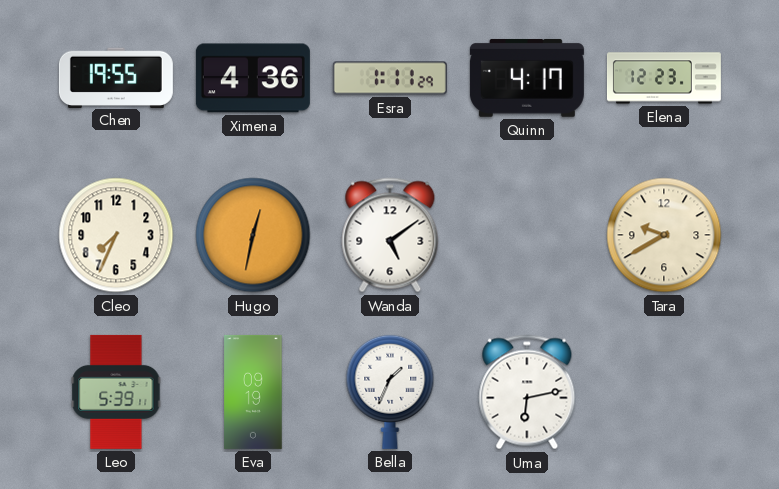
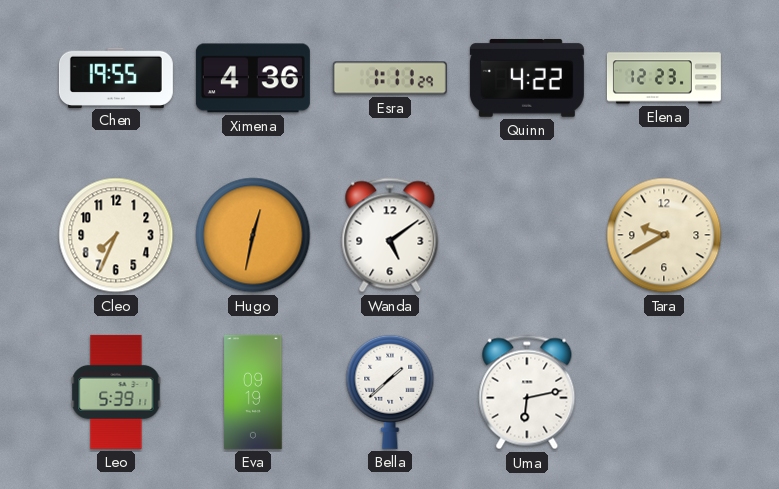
Quinn: 4:17 -> 4:22 (527, 78)
Bella: 1:34 -> 1:38 (390, 392)
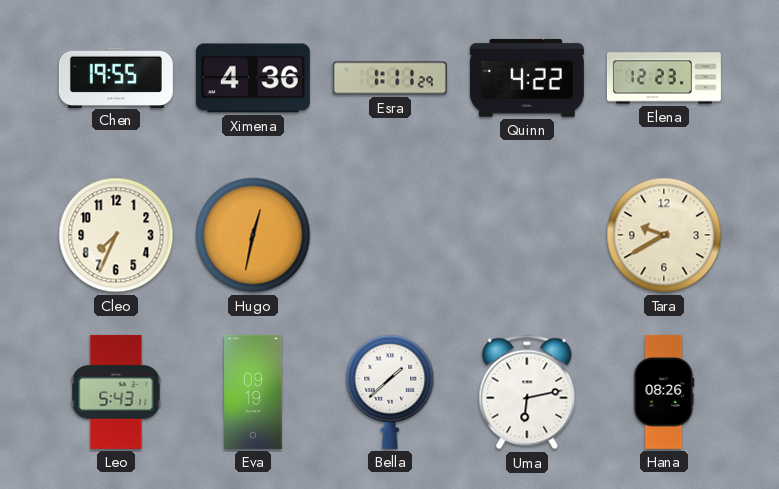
Wanda: 5:09 -> none (390, 235)
Leo: 5:39 -> 5:43 (116, 392)
Hana: none -> 08:26 (664, 392)
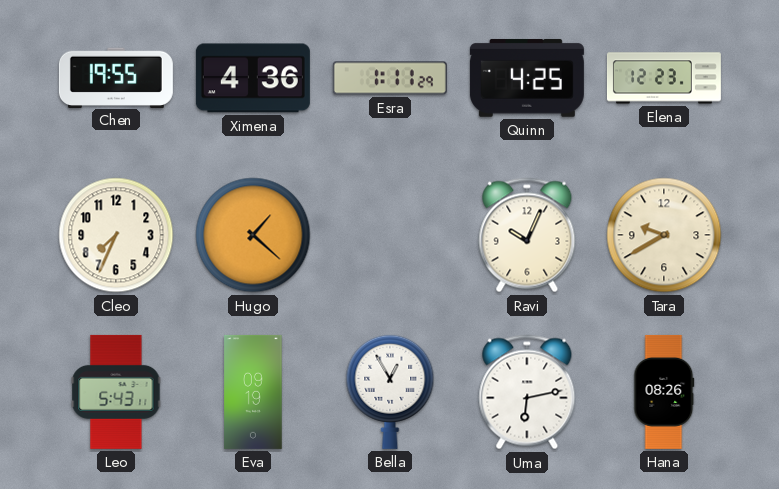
Quinn: 4:22 -> 4:25 (527, 78)
Hugo: 12:32 -> 1:22 (253, 235)
Ravi: none -> 10:04 (527, 235)
Bella: 1:38 -> 12:55 (390, 392)
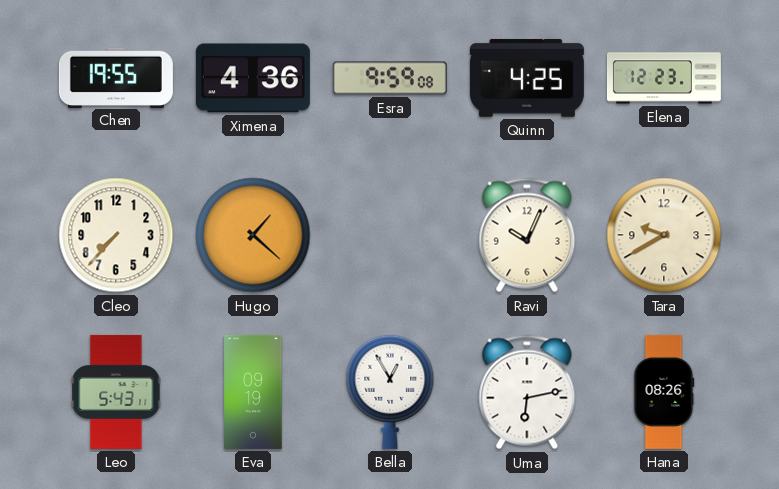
Esra: 1:11 -> 9:59 (390, 78)
Cleo: 7:34 -> 7:37 (116, 235)
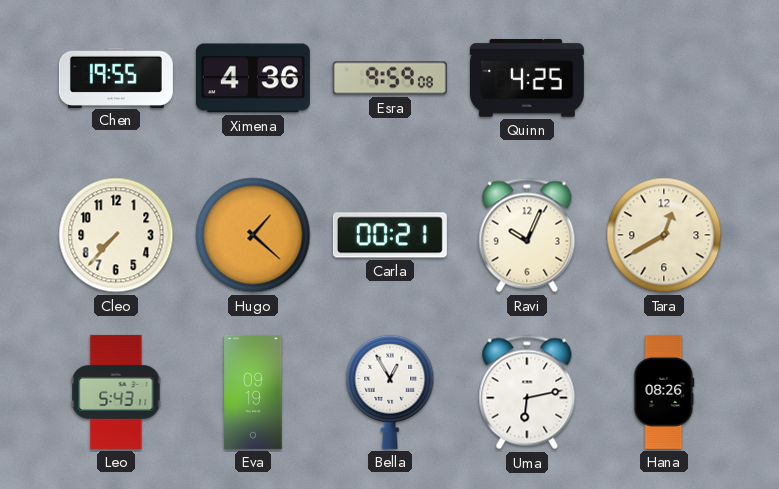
Elena: 12:23 -> none (664, 78)
Carla: none -> 00:21 (390, 235)
Tara: 9:40 -> 12:40 (664, 235)
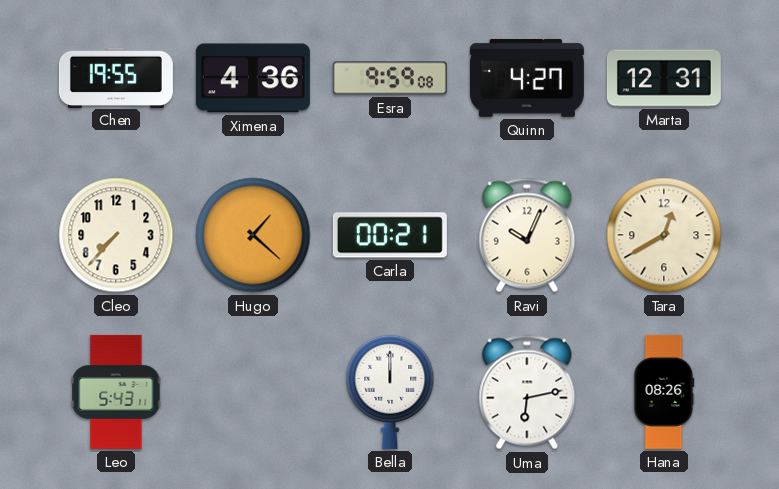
Quinn: 4:25 -> 4:27 (527, 78)
Marta: none -> 12:31 (664, 78)
Eva: 09:19 -> none (253, 392)
Bella: 12:55 -> 12:00 (390, 392)
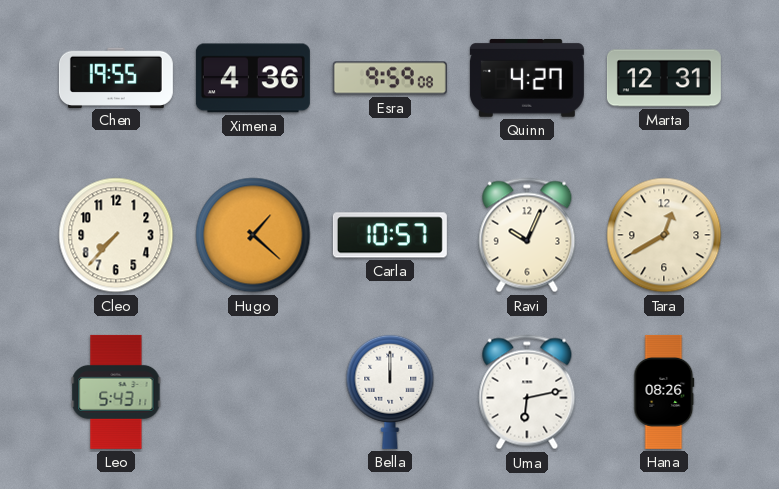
Carla: 00:21 -> 10:57 (390, 235)
